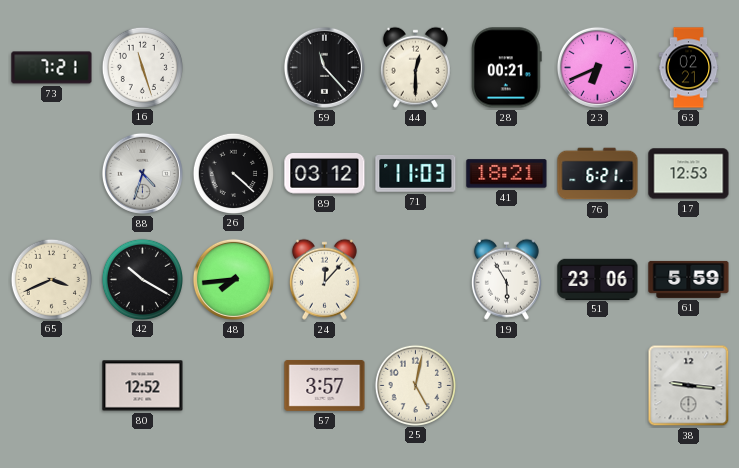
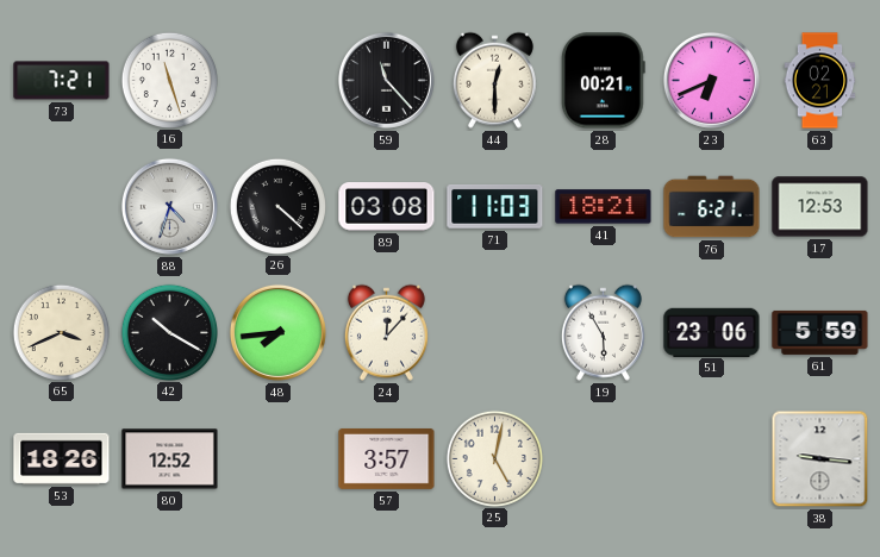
89: 03:12 -> 03:08 (387, 207)
53: none -> 18:26 (62, 458)
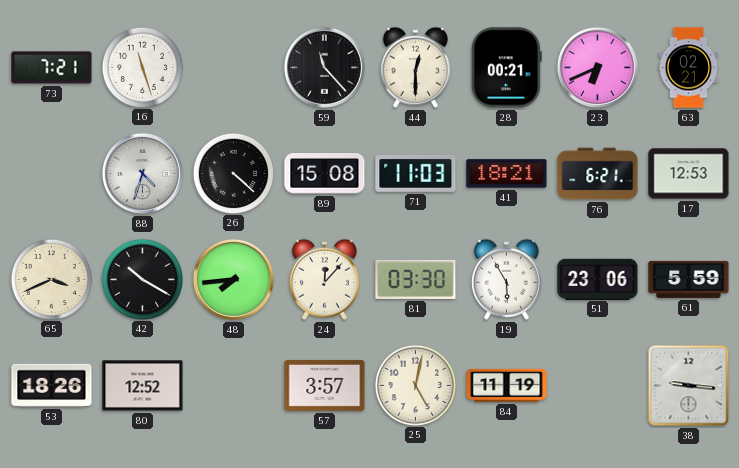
89: 03:08 -> 15:08 (325, 174)
81: none -> 03:30 (416, 279)
84: none -> 11:19 (507, 385)
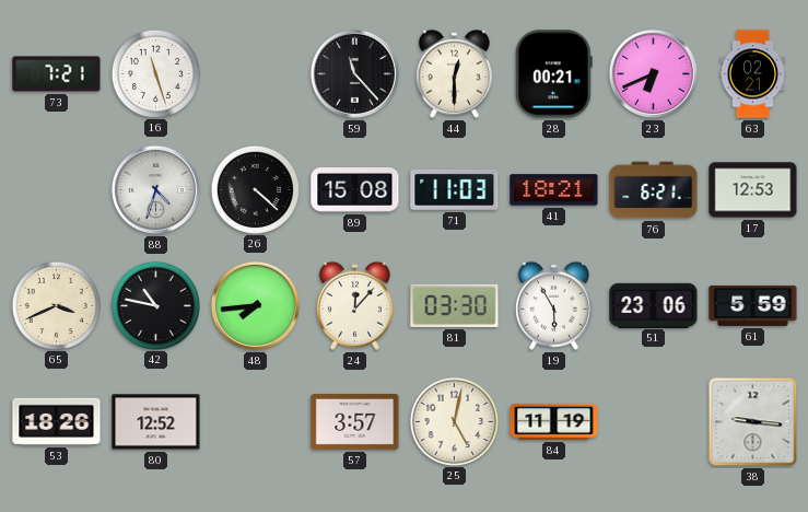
42: 10:20 -> 10:47 (155, 305)
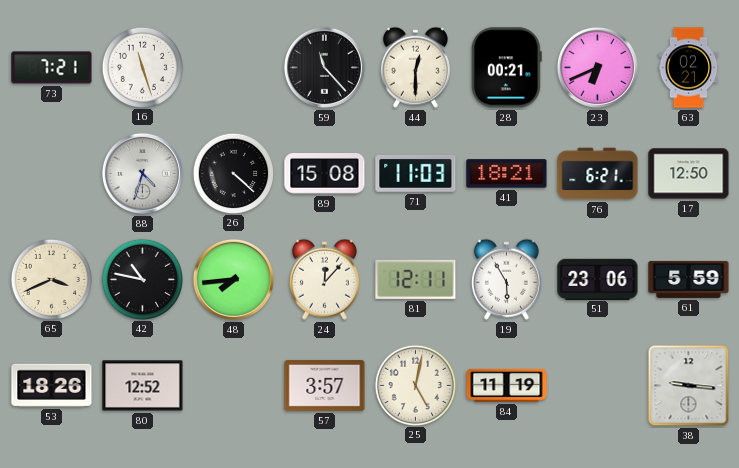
17: 12:53 -> 12:50 (689, 174)
81: 03:30 -> 12:11 (416, 279)
